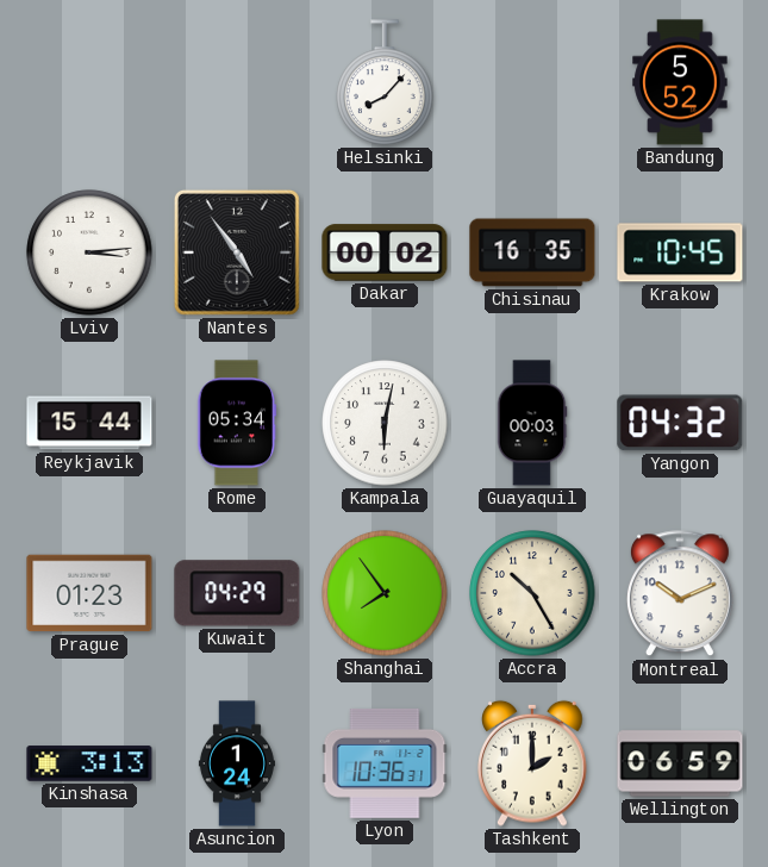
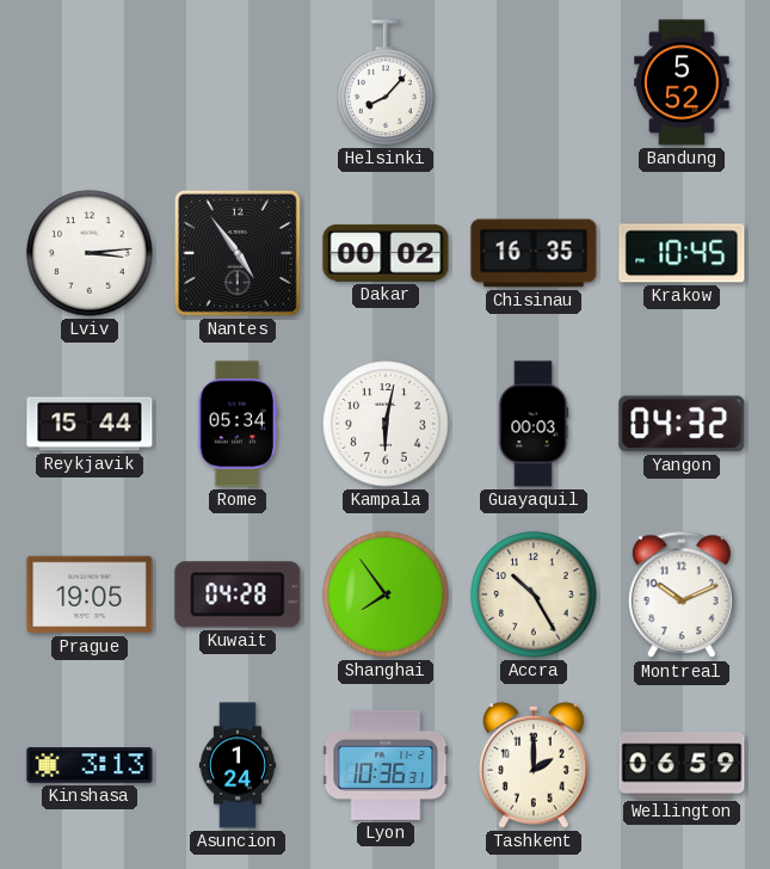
Prague: 01:23 -> 19:05 (90, 594)
Kuwait: 04:29 -> 04:28 (238, 594)
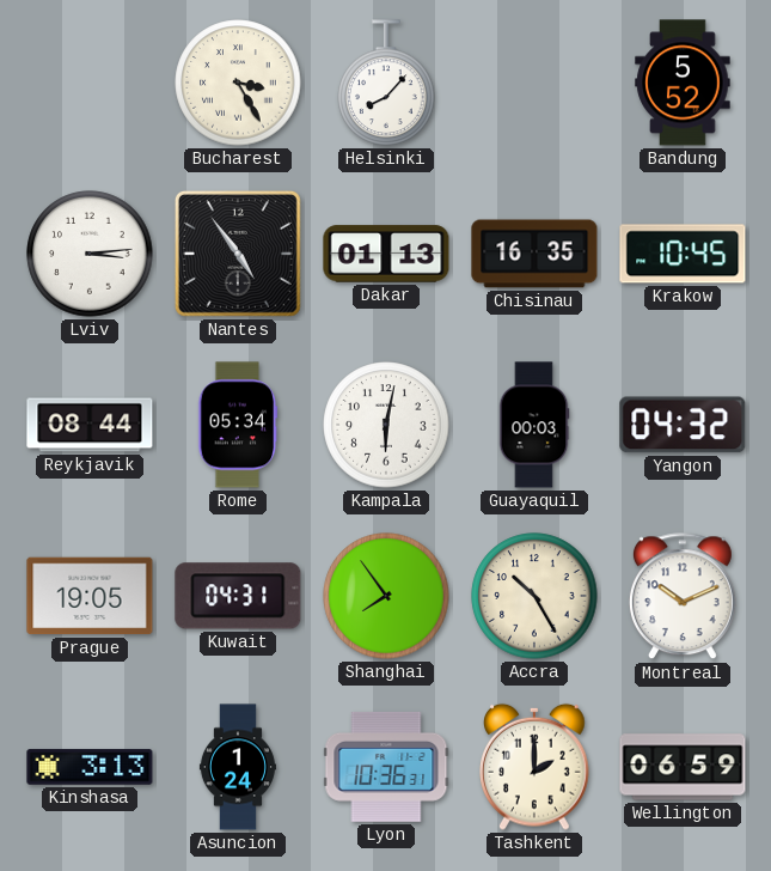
Bucharest: none -> 3:25 (238, 83)
Dakar: 00:02 -> 01:13 (386, 254)
Reykjavik: 15:44 -> 08:44 (90, 425)
Kuwait: 04:28 -> 04:31 (238, 596)
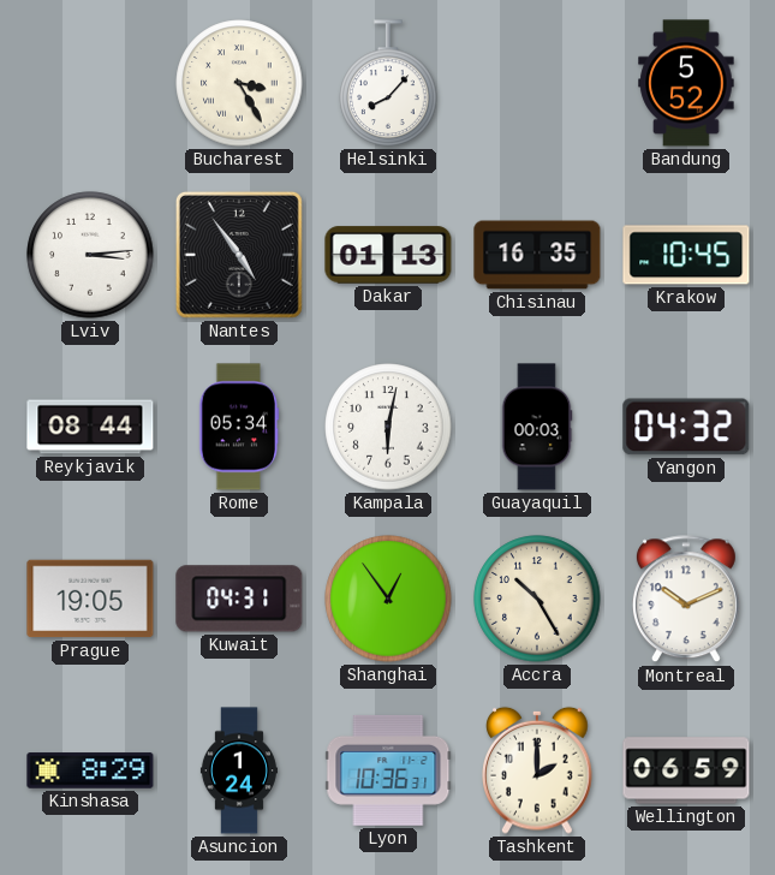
Shanghai: 7:54 -> 12:54 (388, 599)
Kinshasa: 3:13 -> 8:29 (90, 770)
